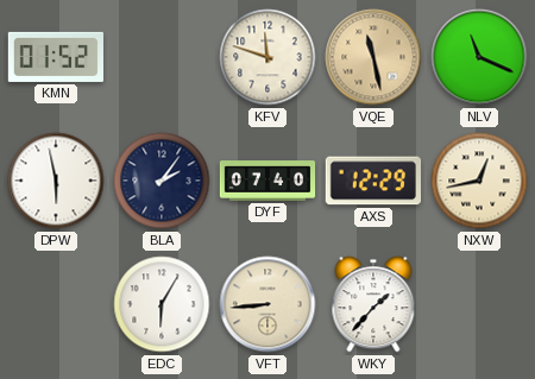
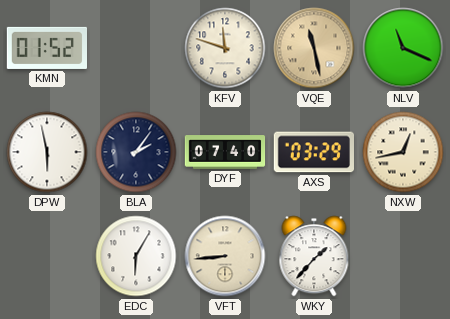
AXS: 12:29 -> 03:29 (313, 152)
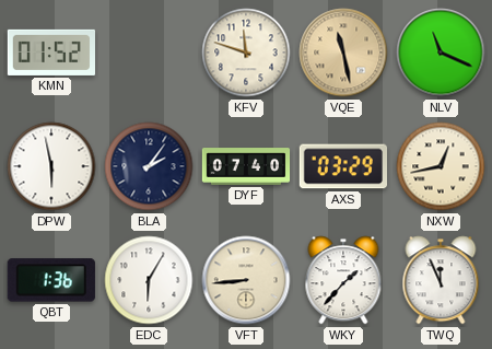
QBT: none -> 1:36 (51, 280)
TWQ: none -> 11:56 (441, 280)
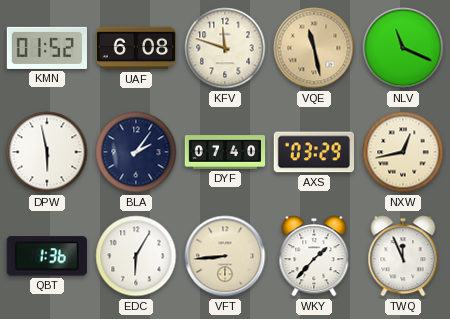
UAF: none -> 6:08 (135, 48)
